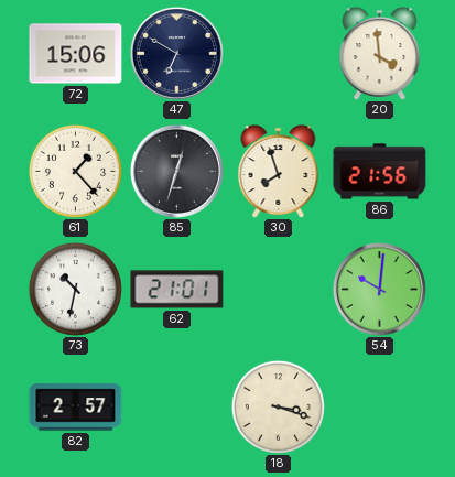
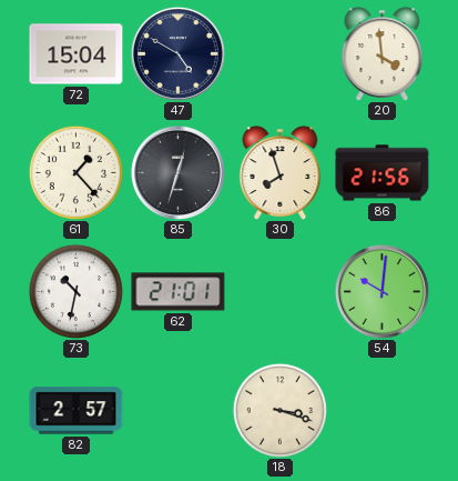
72: 15:06 -> 15:04 (77, 54)
47: 6:50 -> 4:50 (177, 53)
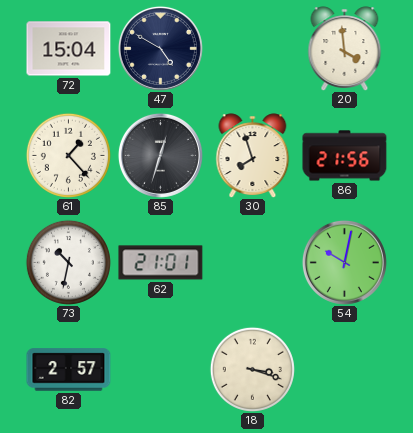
54: 10:01 -> 10:02 (344, 262)
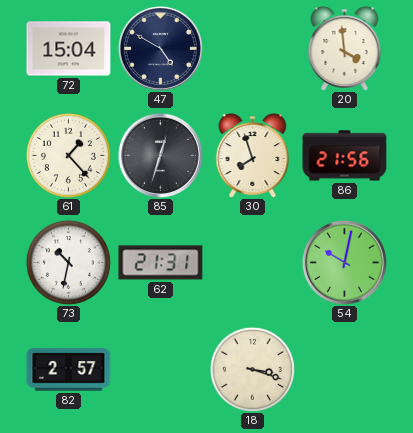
62: 21:01 -> 21:31 (161, 263)
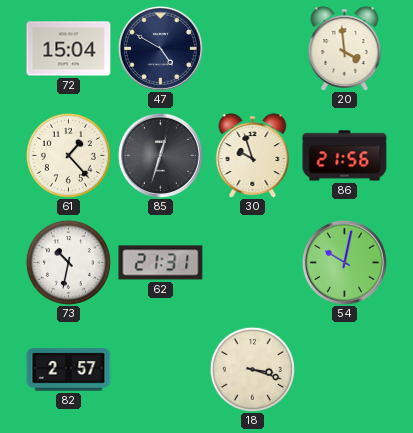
30: 7:57 -> 9:57 (253, 155)
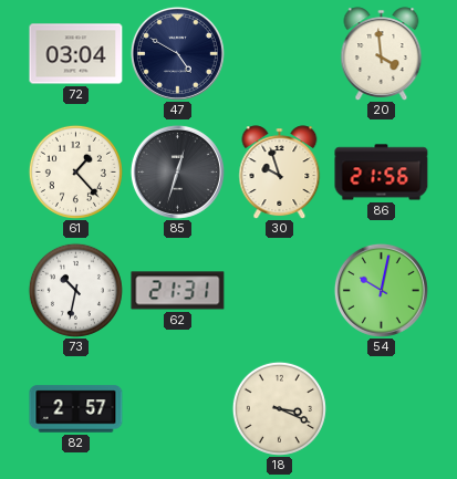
72: 15:04 -> 03:04 (76, 54)
18: 3:18 -> 3:19 (279, 408)
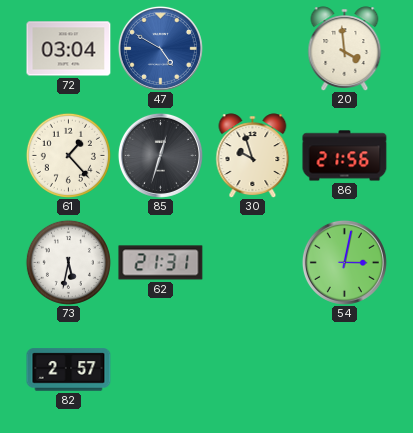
47 dial: navy -> blue (160, 48)
73: 10:32 -> 5:32 (68, 262)
54: 10:02 -> 3:02 (344, 262)
18: 3:19 -> none (279, 408)
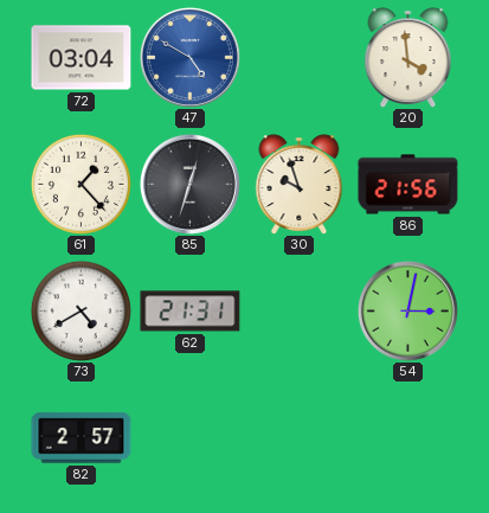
73: 5:32 -> 4:40 (81, 310)
